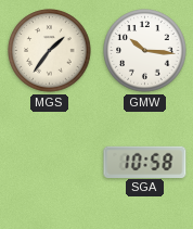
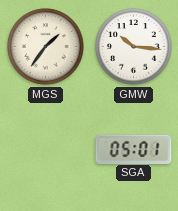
SGA: 10:58 -> 05:01 (134, 149)
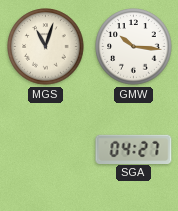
MGS: 1:36 -> 11:03 (46, 47)
SGA: 05:01 -> 04:27 (134, 149)
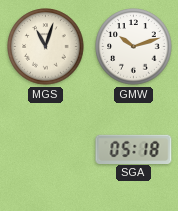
GMW: 10:16 -> 10:12 (134, 47)
SGA: 04:27 -> 05:18 (134, 149)
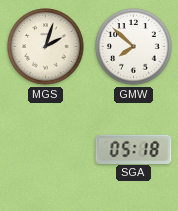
MGS: 11:03 -> 2:03 (46, 47)
GMW: 10:12 -> 7:52 (134, 47)
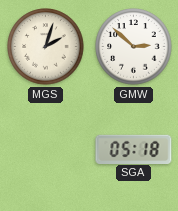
GMW: 7:52 -> 2:52 (134, 47)
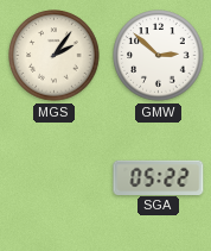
MGS: 2:03 -> 2:06 (55, 56)
SGA: 05:18 -> 05:22 (159, 177)
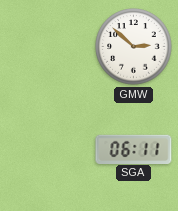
MGS: 2:06 -> none (55, 56)
SGA: 05:22 -> 06:11 (134, 149)
